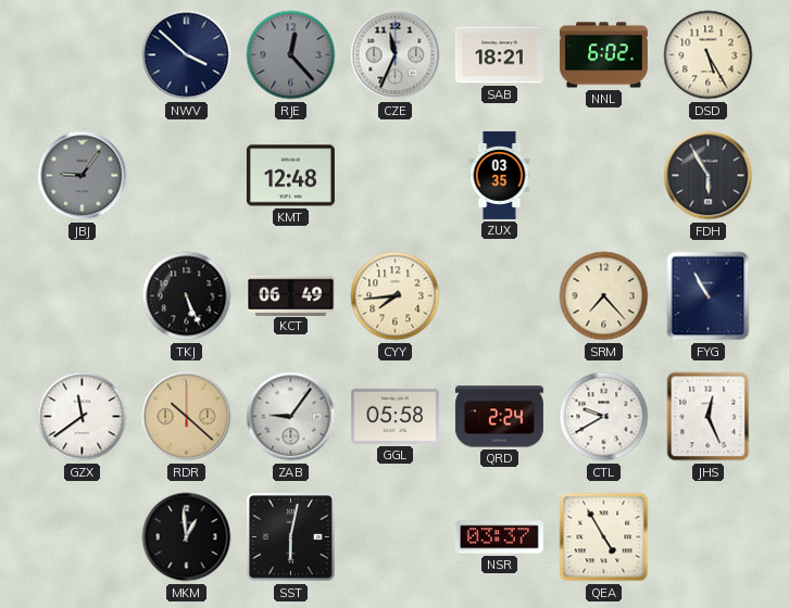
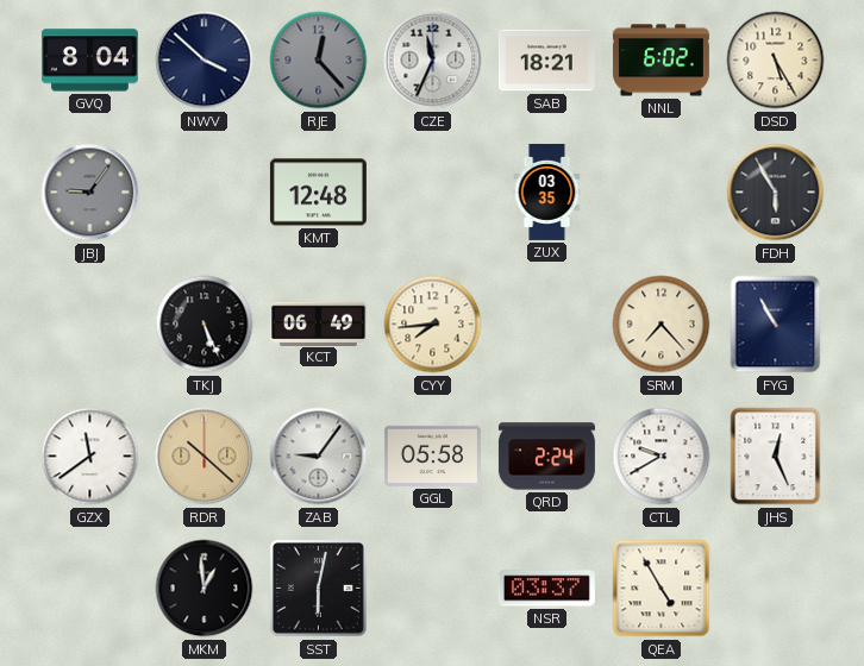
GVQ: none -> 8:04 (89, 61)
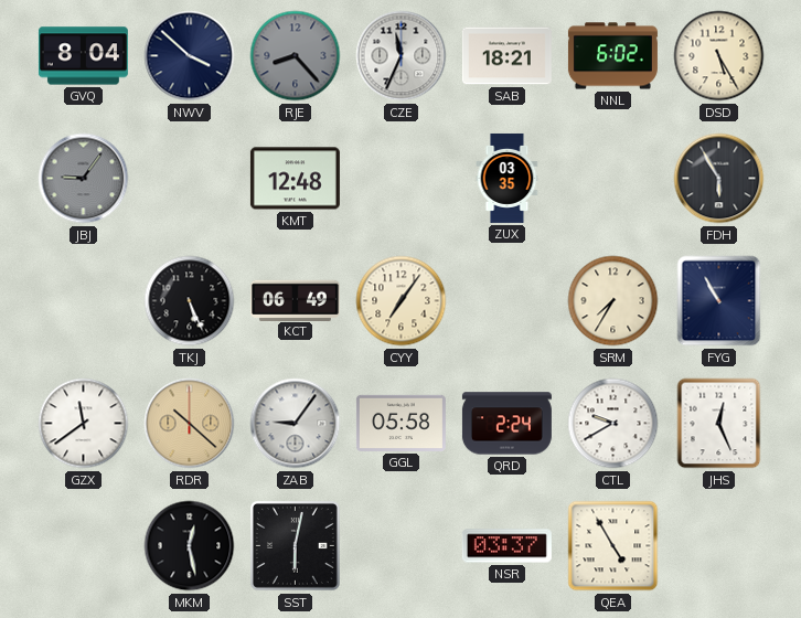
RJE: 12:23 -> 8:23 (296, 56)
CYY: 7:44 -> 7:06 (402, 301)
SRM: 7:23 -> 7:35 (613, 301)
MKM: 12:59 -> 12:28 (190, 546)
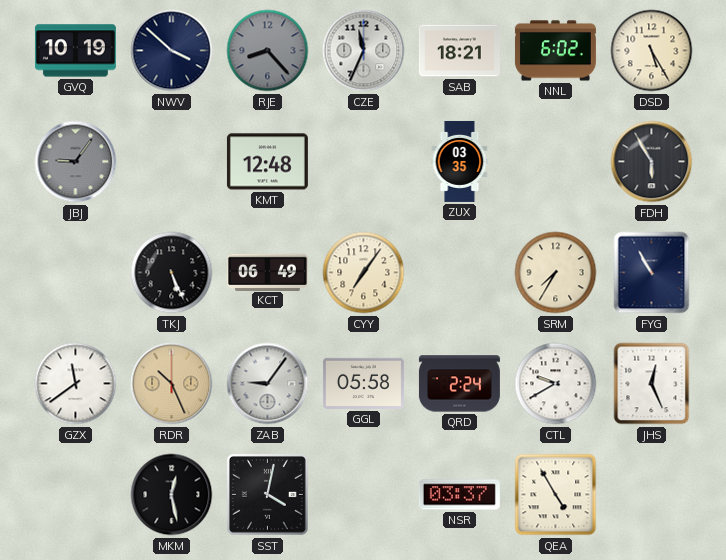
GVQ: 8:04 -> 10:19 (75, 51)
RDR: 10:22 -> 10:26 (172, 384)
SST: 6:02 -> 4:02 (267, 494)
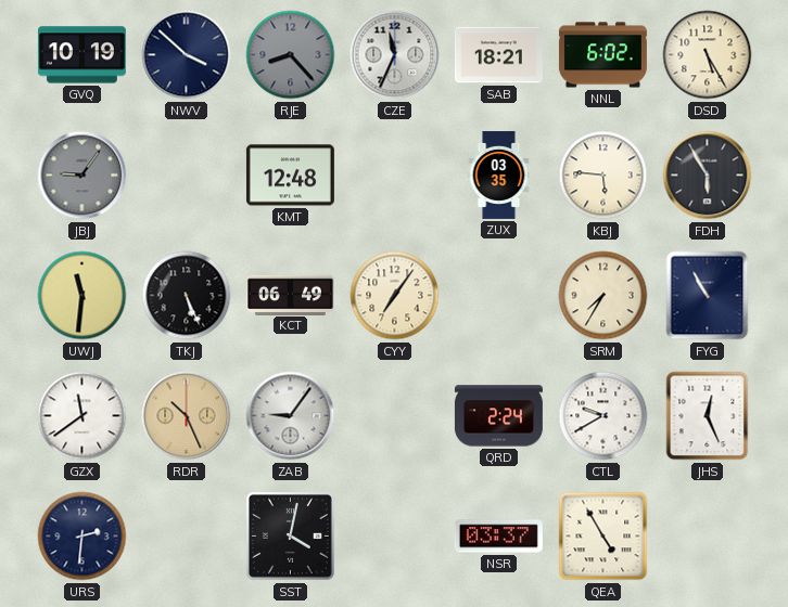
KBJ: none -> 5:46 (603, 176)
UWJ: none -> 11:31 (82, 296)
GGL: 05:58 -> none (363, 383)
URS: none -> 2:31 (82, 537)
MKM: 12:28 -> none (172, 495)
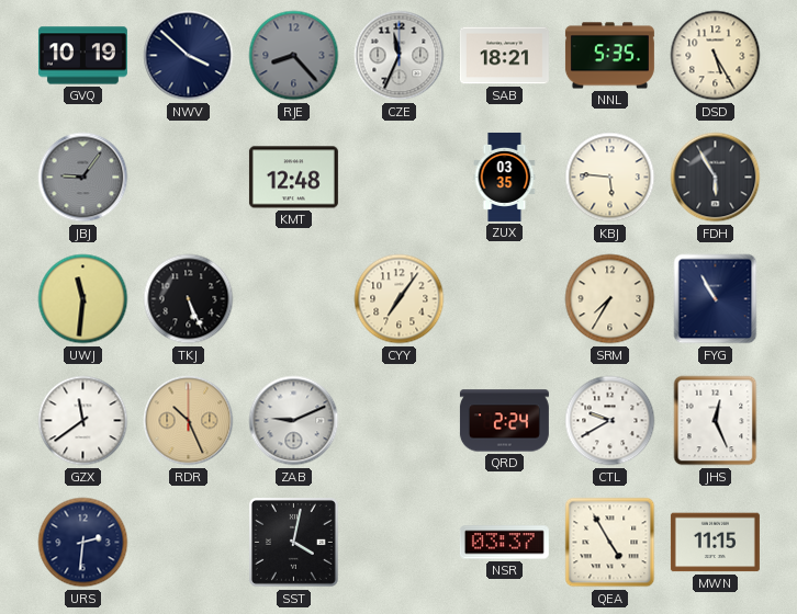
NNL: 6:02 -> 5:35 (609, 56)
KCT: 06:49 -> none (290, 295)
ZAB: 9:06 -> 9:11 (294, 421)
MWN: none -> 11:15 (715, 543)
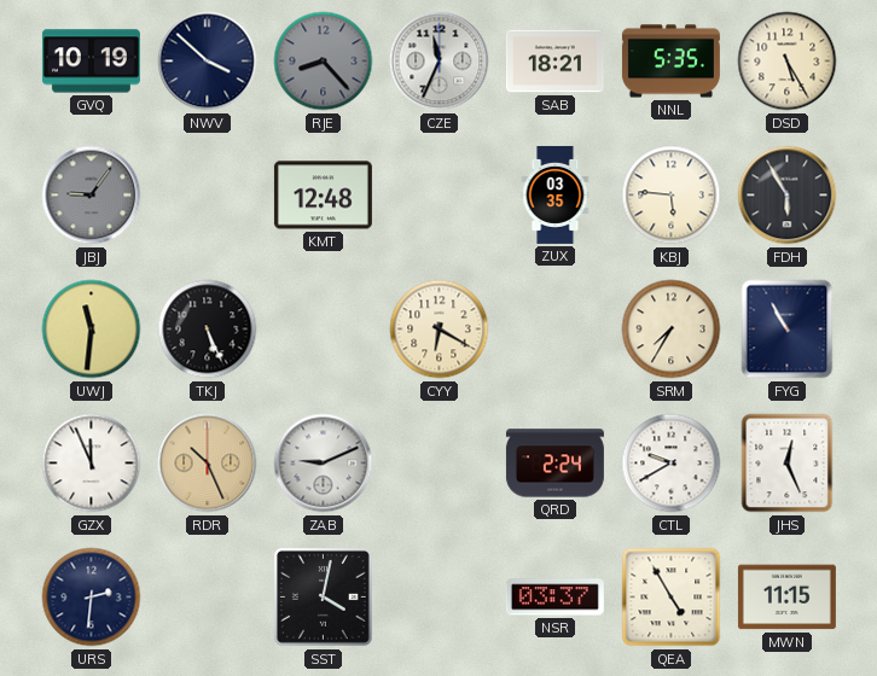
CYY: 7:06 -> 6:20 (440, 330)
GZX: 11:39 -> 11:56 (92, 464)
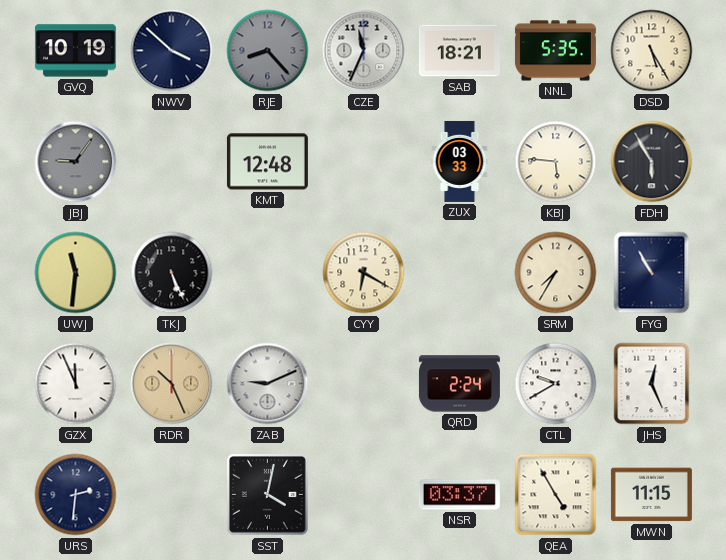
ZUX: 03:35 -> 03:33 (460, 161)
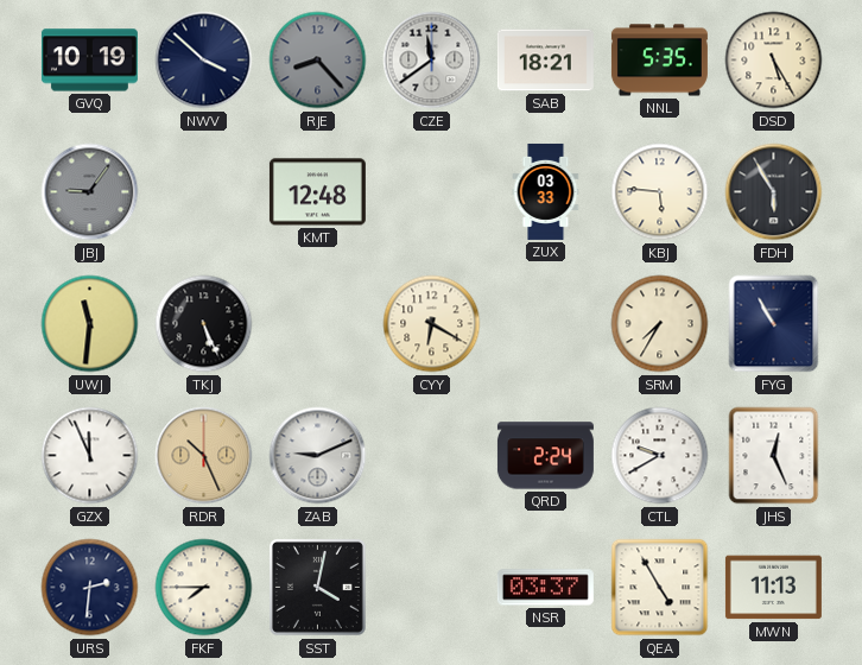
CZE: 11:34 -> 11:39 (432, 61)
FKF: none -> 7:45 (204, 588)
MWN: 11:15 -> 11:13 (773, 588)
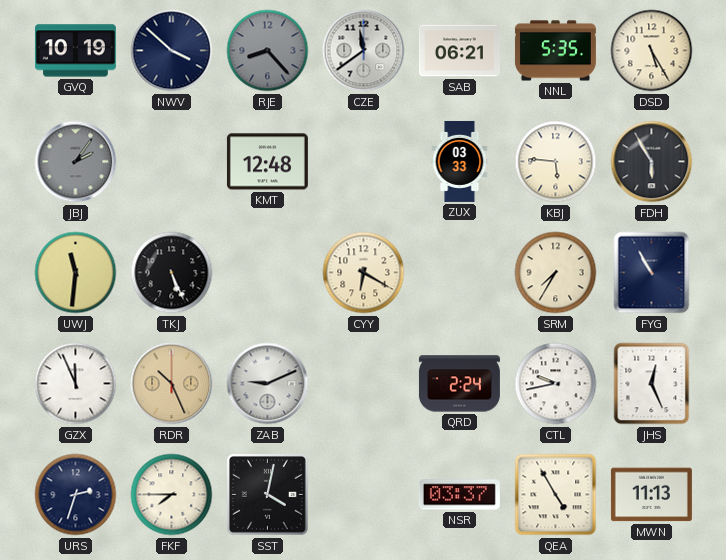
SAB: 18:21 -> 06:21 (459, 51)
JBJ: 9:06 -> 2:06 (76, 162)
CTL: 9:40 -> 9:43 (556, 384)
URS: 2:31 -> 2:33 (76, 495)
